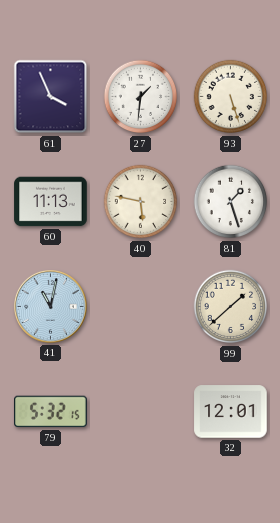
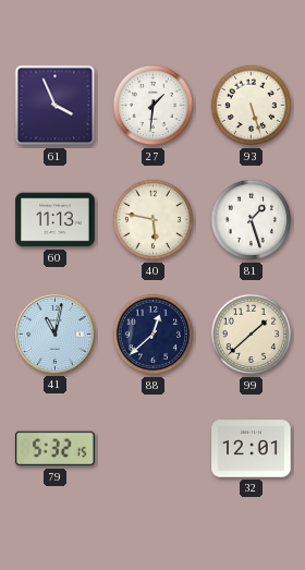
88: none -> 12:38 (154, 335)
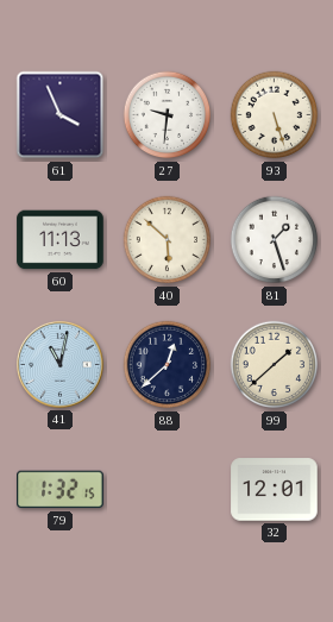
27: 1:31 -> 9:31 (168, 115)
40: 5:47 -> 5:52 (168, 240)
79: 5:32 -> 1:32 (61, 490)
